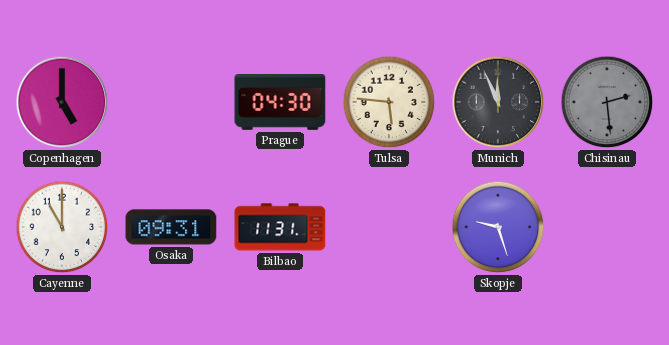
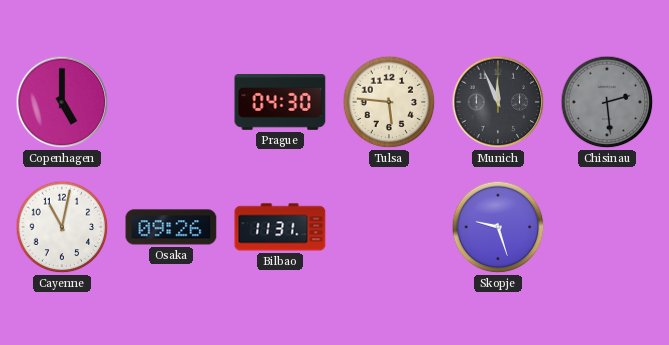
Cayenne: 11:00 -> 11:02 (62, 227)
Osaka: 09:31 -> 09:26 (171, 227)
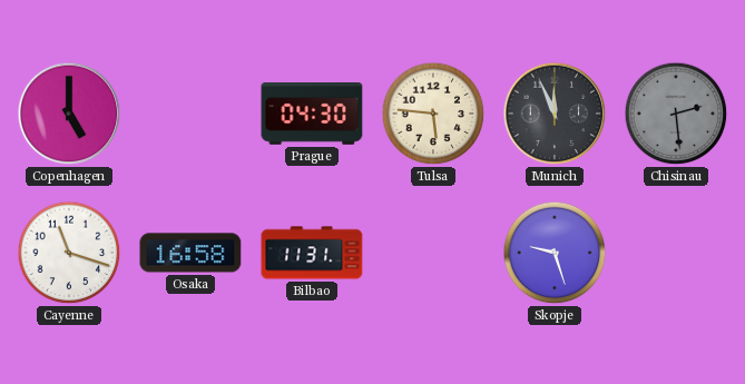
Cayenne: 11:02 -> 11:18 (69, 253)
Osaka: 09:26 -> 16:58 (190, 253)
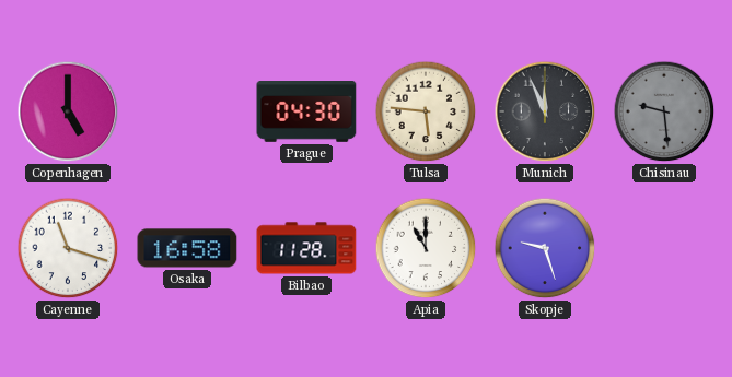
Chisinau: 2:29 -> 9:29 (664, 111)
Bilbao: 11:31 -> 11:28 (306, 248)
Apia: none -> 11:00 (426, 248)
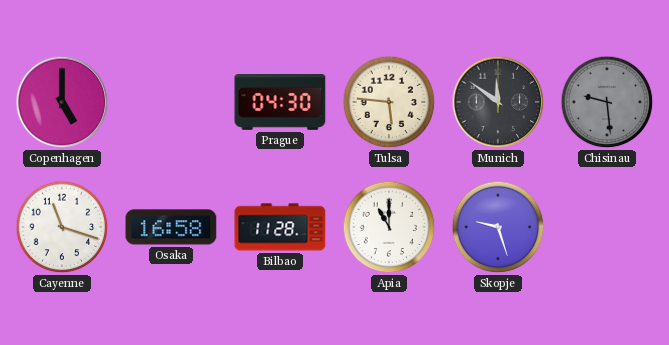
Munich: 11:56 -> 11:51 (498, 102)
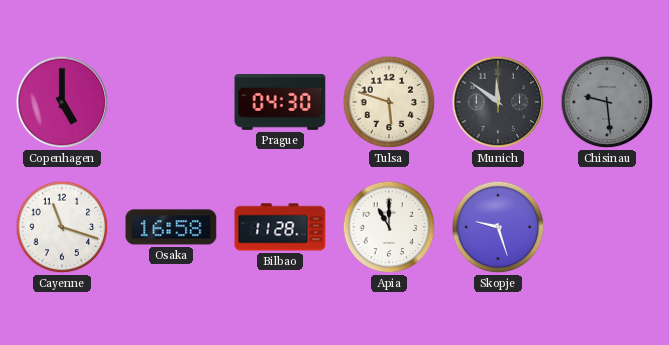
Tulsa: 5:46 -> 5:48 (389, 102)
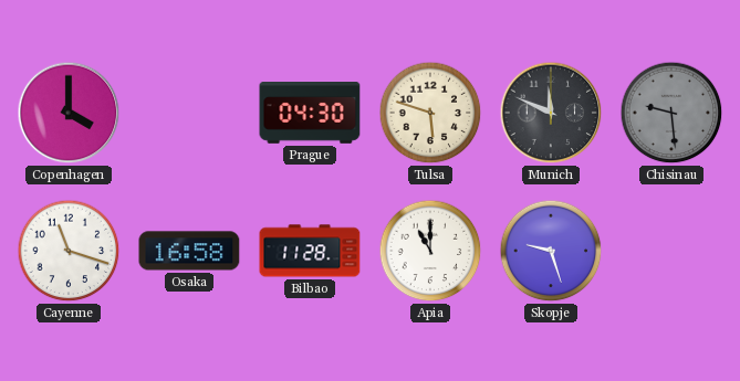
Copenhagen: 5:00 -> 4:00 (69, 113)
Munich: 11:51 -> 11:49 (551, 113)
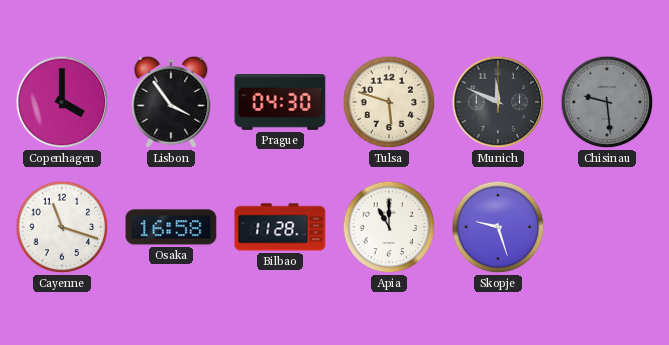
Lisbon: none -> 3:54 (171, 102)
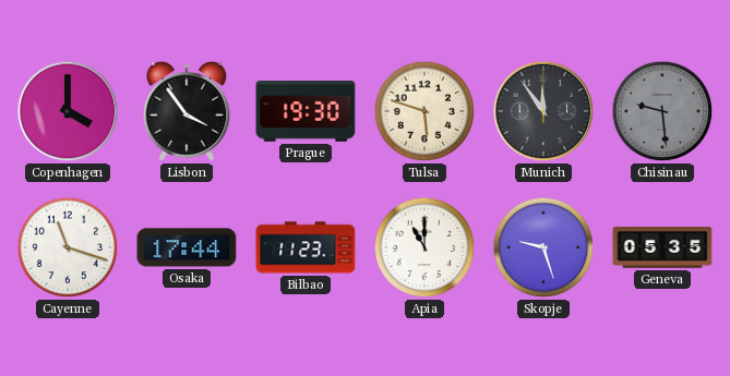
Prague: 04:30 -> 19:30 (306, 112)
Munich: 11:49 -> 11:54 (543, 111)
Osaka: 16:58 -> 17:44 (187, 247)
Bilbao: 11:28 -> 11:23 (306, 247)
Geneva: none -> 05:35 (662, 248)
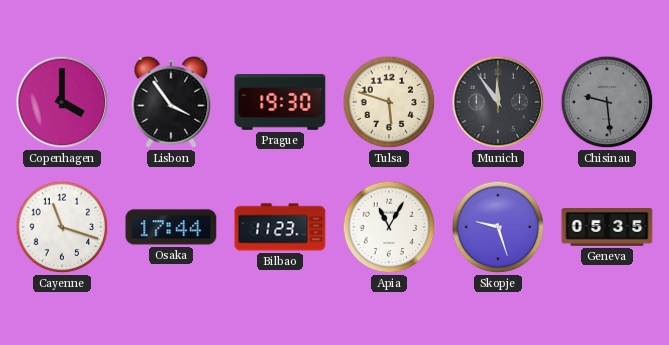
Apia: 11:00 -> 11:05 (389, 227)
